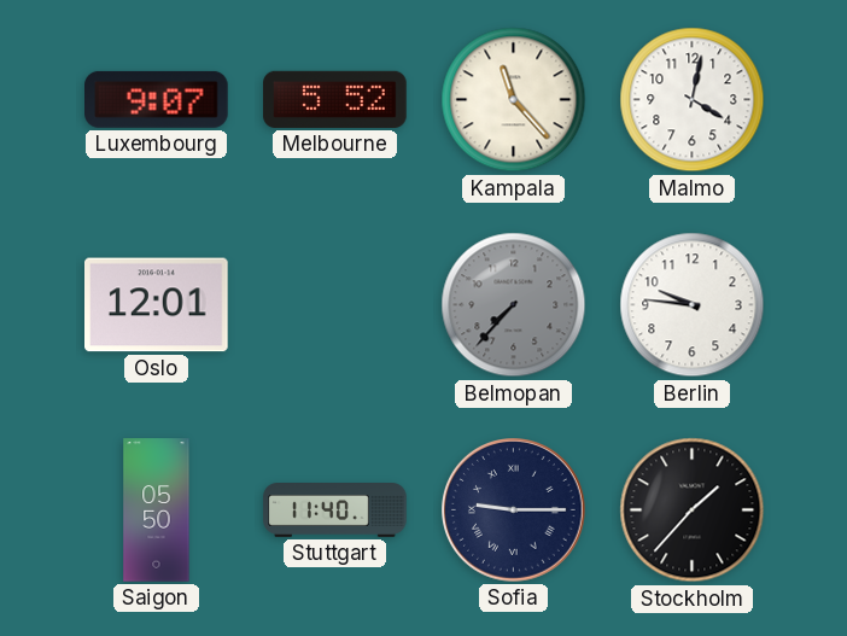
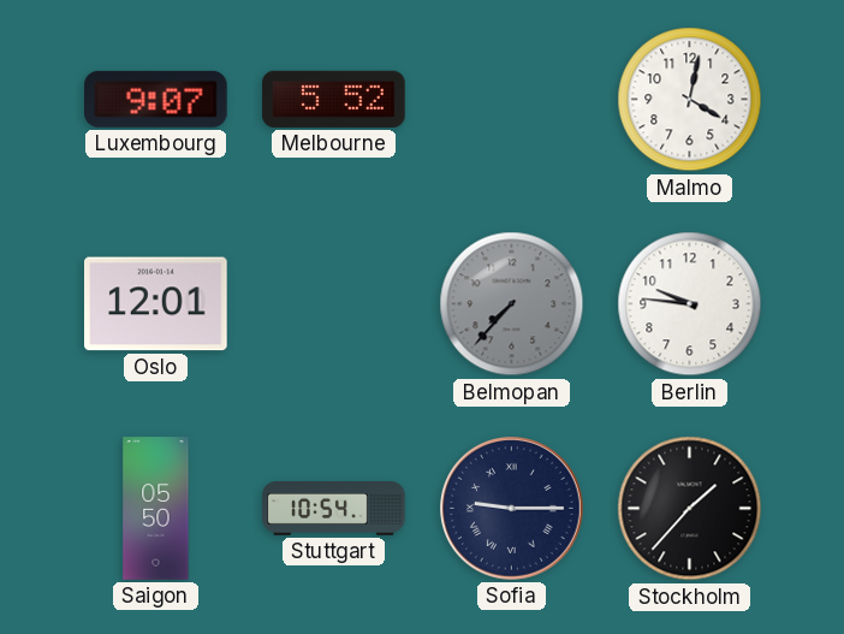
Kampala: 11:23 -> none (514, 100)
Stuttgart: 11:40 -> 10:54 (334, 509)
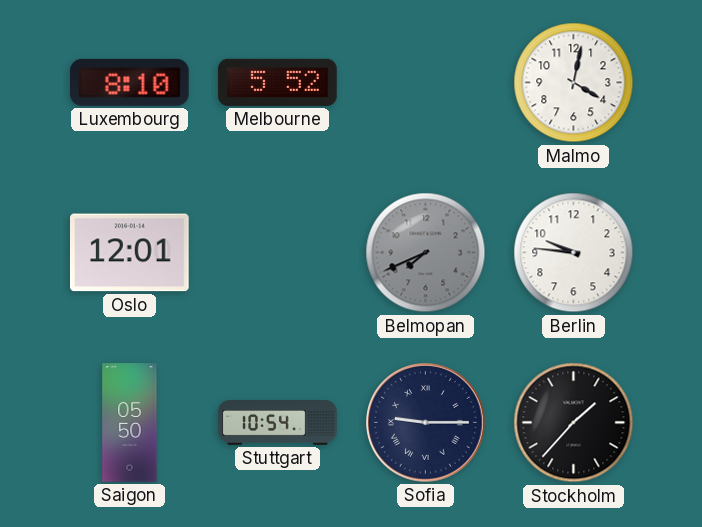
Luxembourg: 9:07 -> 8:10 (130, 82)
Belmopan: 7:37 -> 7:41 (426, 253)
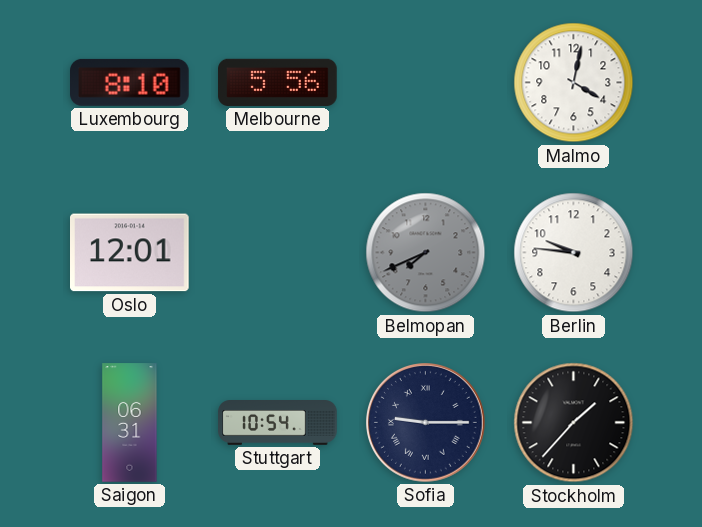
Melbourne: 5:52 -> 5:56 (278, 82)
Saigon: 05:50 -> 06:31 (130, 423)
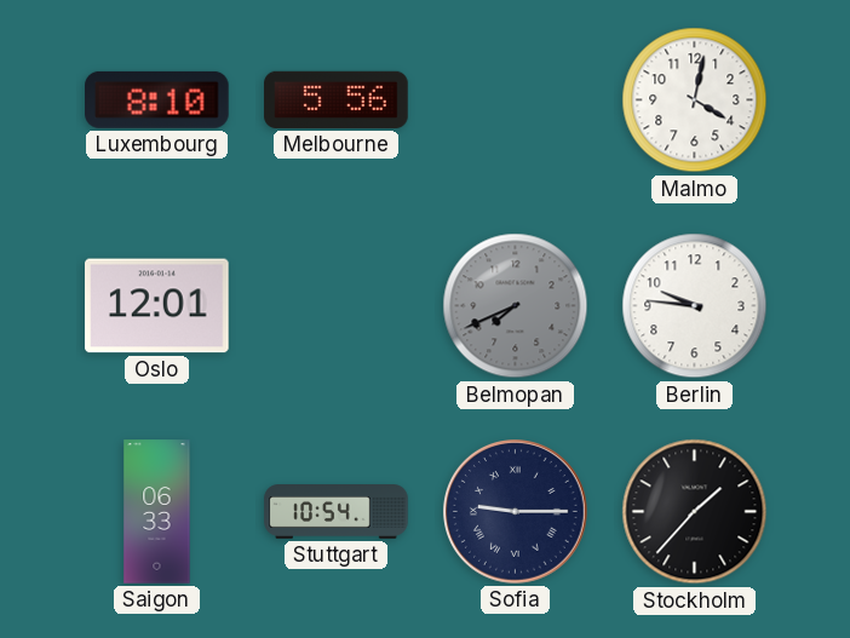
Saigon: 06:31 -> 06:33 (157, 512)
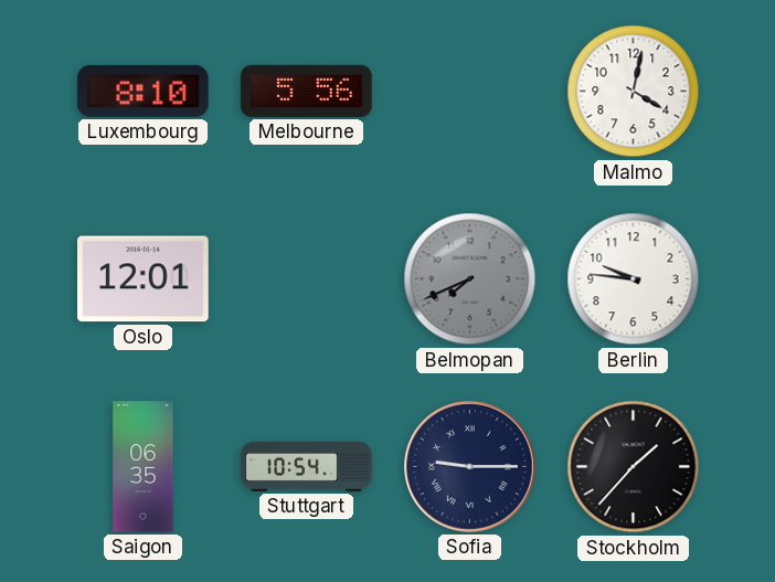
Saigon: 06:33 -> 06:35 (144, 467)
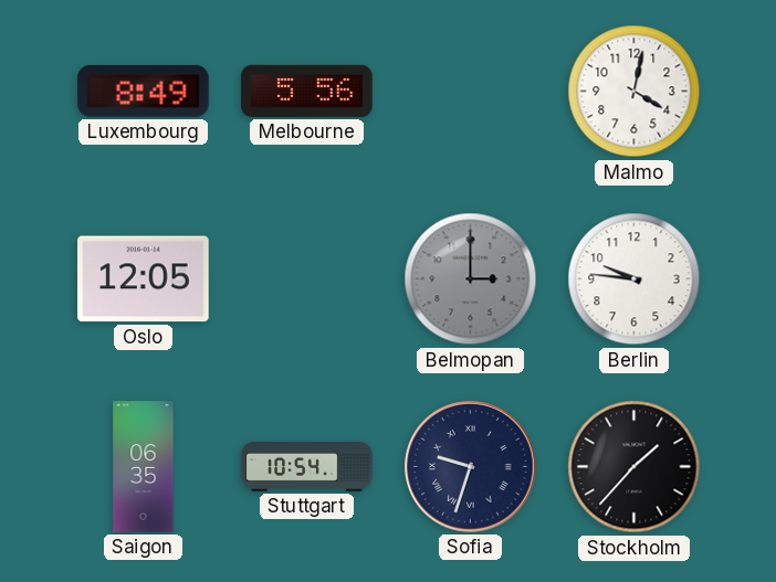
Luxembourg: 8:10 -> 8:49 (144, 91)
Oslo: 12:01 -> 12:05 (144, 279)
Belmopan: 7:41 -> 3:00 (471, 279)
Sofia: 9:15 -> 9:33 (471, 467)
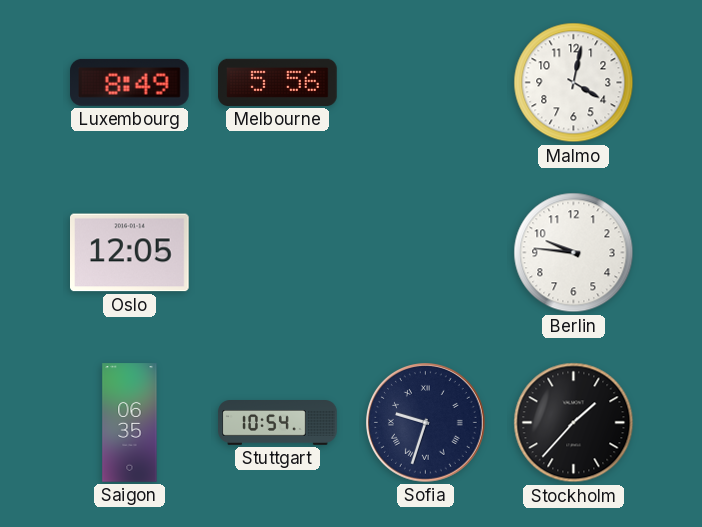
Belmopan: 3:00 -> none (471, 279)
